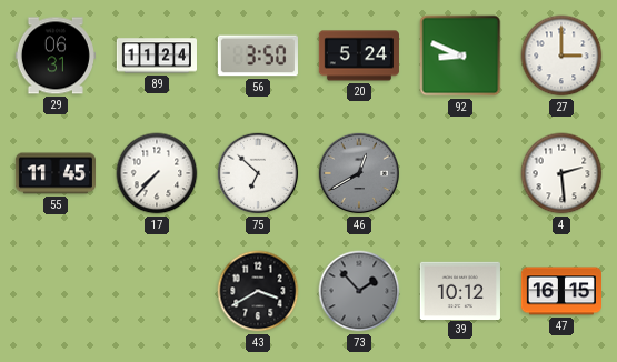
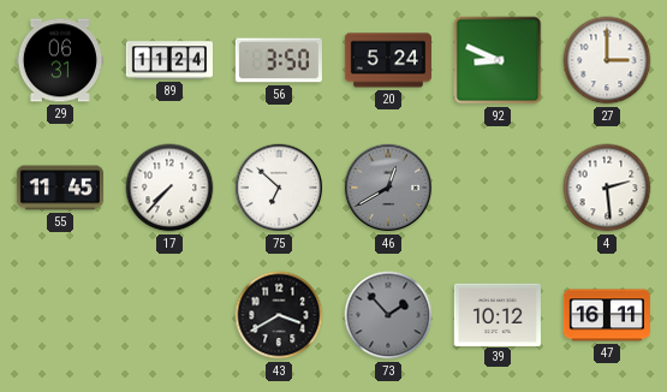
47: 16:15 -> 16:11 (606, 315)
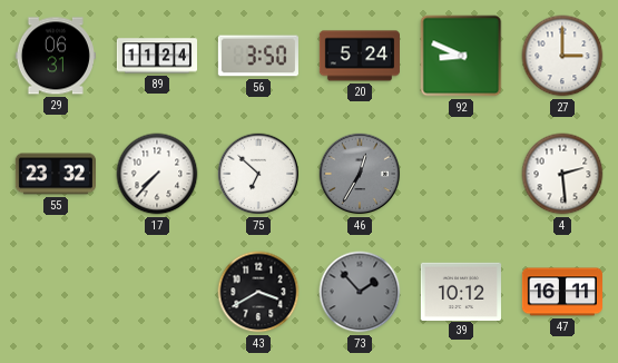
55: 11:45 -> 23:32 (55, 174)
46: 12:40 -> 12:35 (360, 174)
